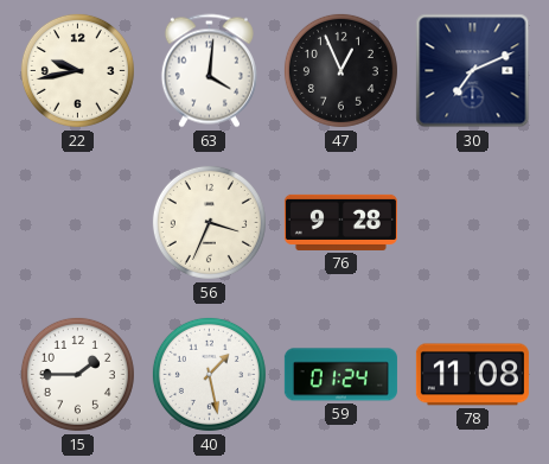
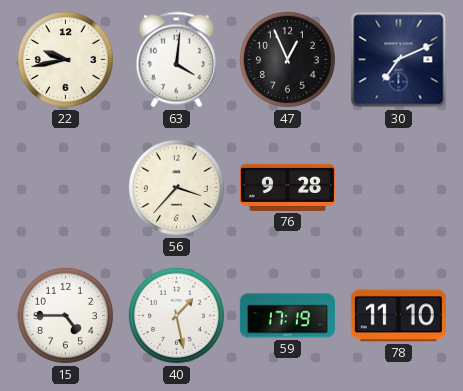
56: 3:34 -> 3:37 (176, 187)
15: 1:45 -> 4:45 (65, 315)
59: 01:24 -> 17:19 (287, 316)
78: 11:08 -> 11:10 (398, 316)
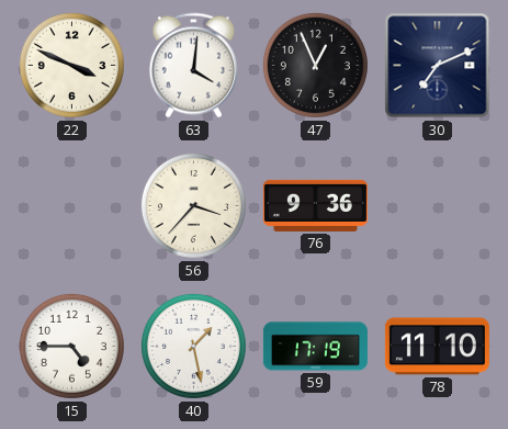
22: 9:43 -> 3:49 (71, 65)
76: 9:28 -> 9:36 (315, 205)
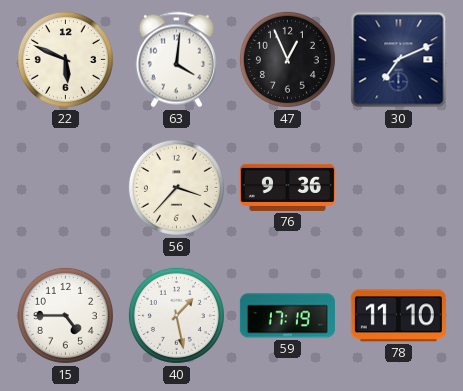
22: 3:49 -> 5:49 (65, 59)
